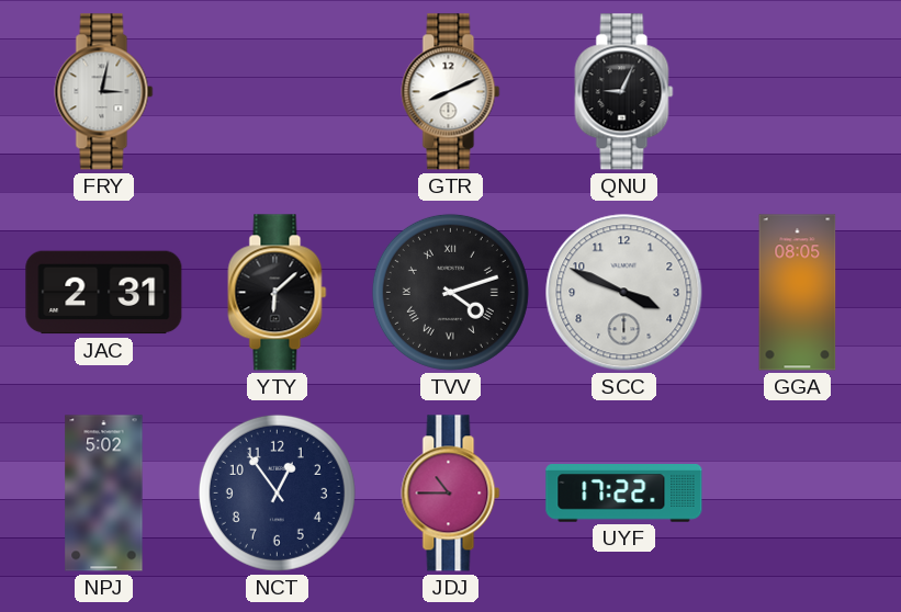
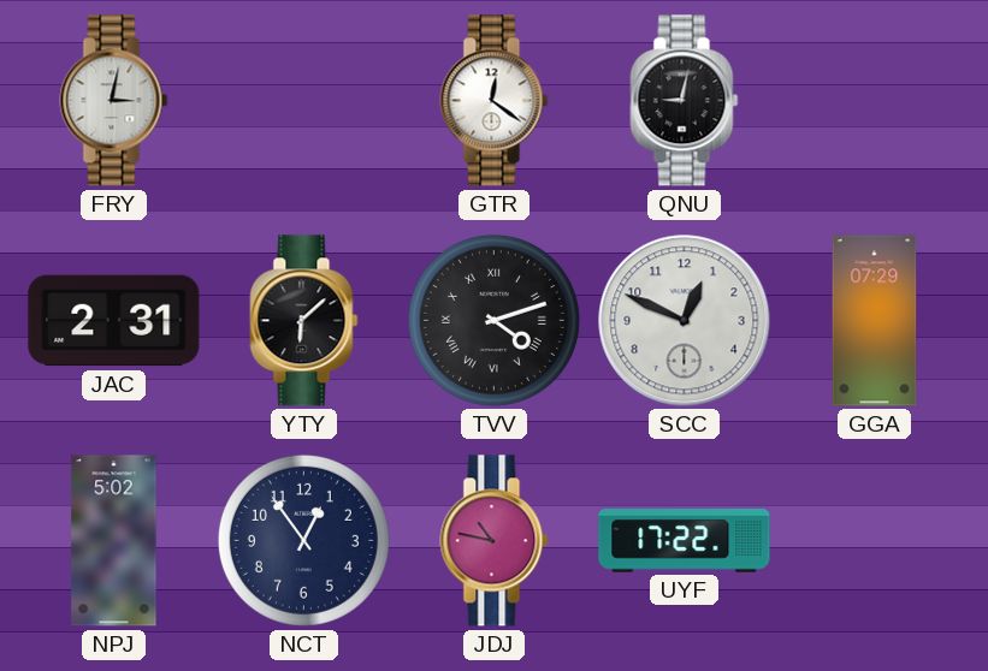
GTR: 8:11 -> 12:21 (495, 101)
QNU: 9:04 -> 9:02 (685, 101)
SCC: 3:49 -> 12:49 (685, 321)
GGA: 08:05 -> 07:29 (875, 321)
JDJ: 10:45 -> 10:47 (495, 541)
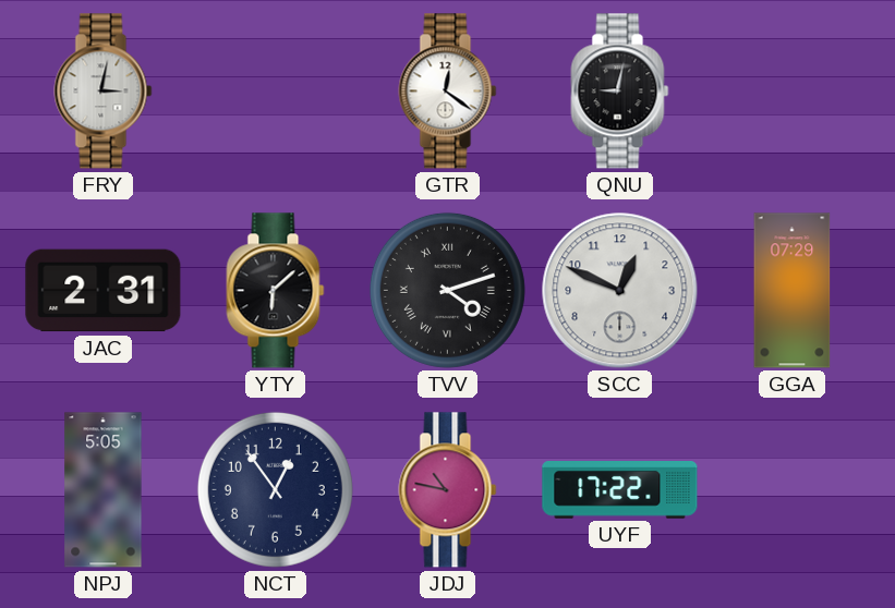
NPJ: 5:02 -> 5:05 (104, 490)
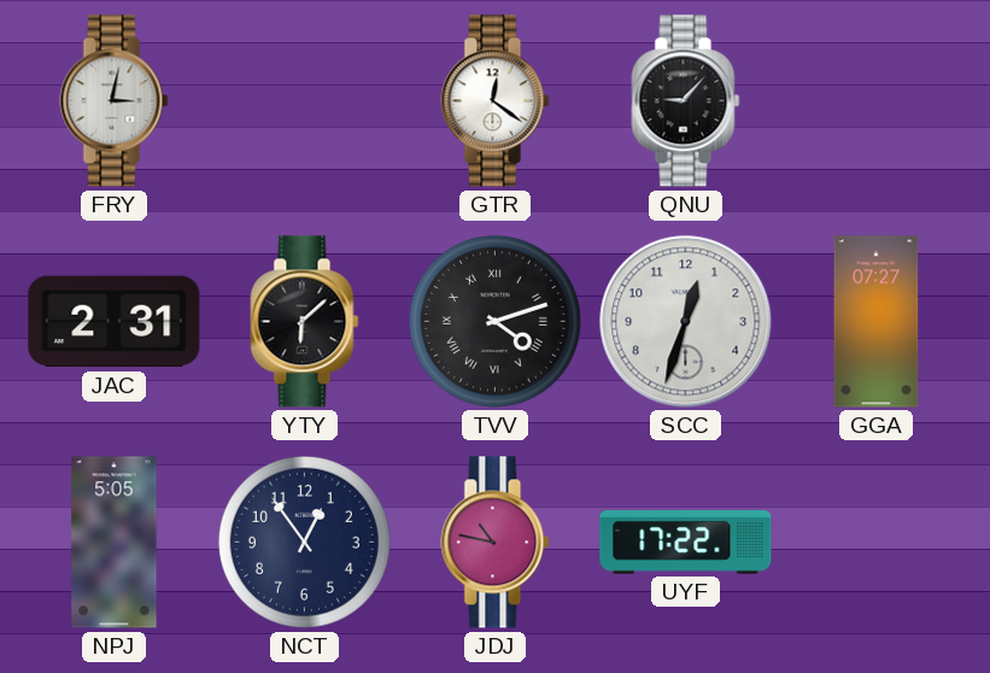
QNU: 9:02 -> 9:07 (686, 101)
SCC: 12:49 -> 12:33 (686, 322)
GGA: 07:29 -> 07:27 (877, 322)
